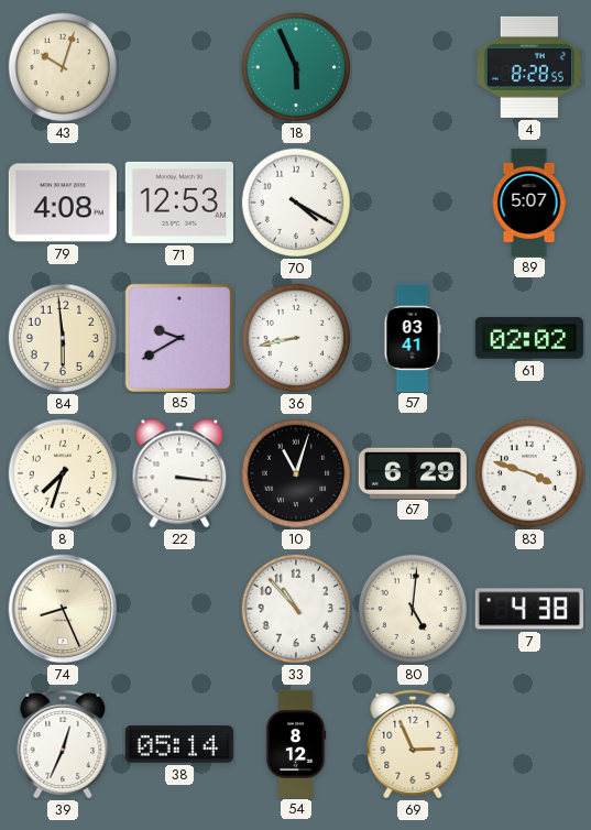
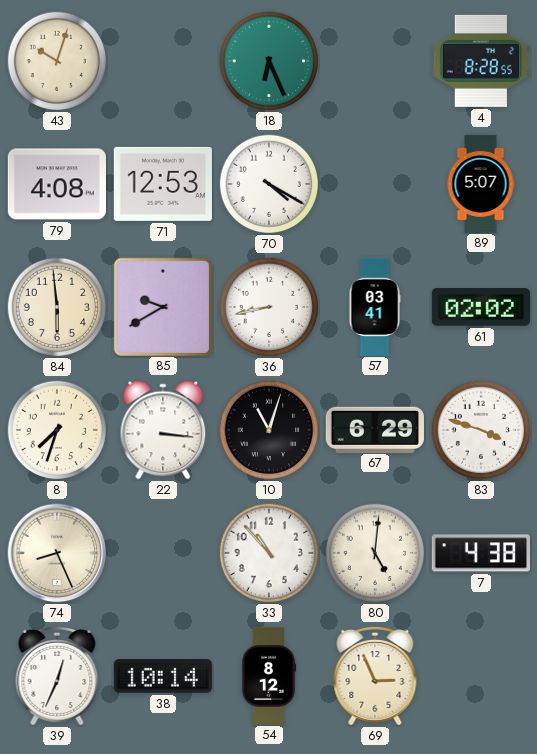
18: 5:56 -> 6:26 (269, 61)
38: 05:14 -> 10:14 (163, 676)
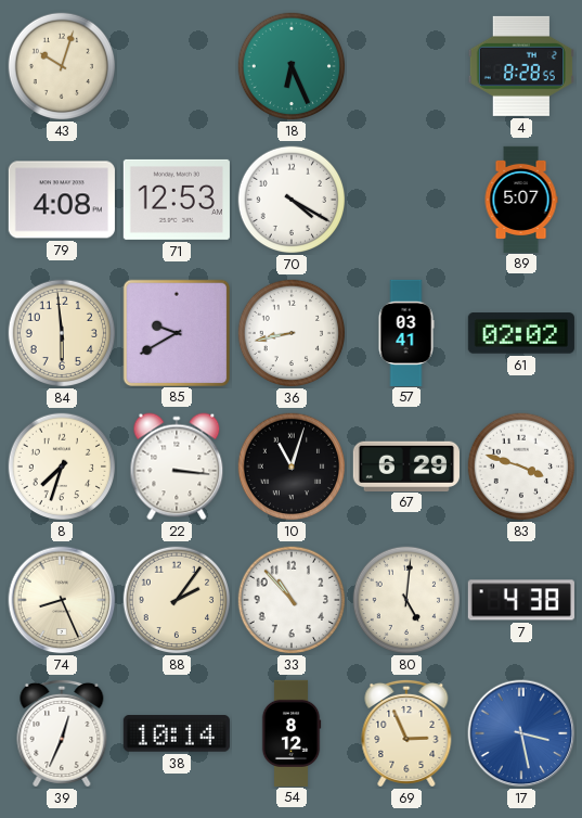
88: none -> 2:06 (177, 600)
17: none -> 3:28 (521, 733)
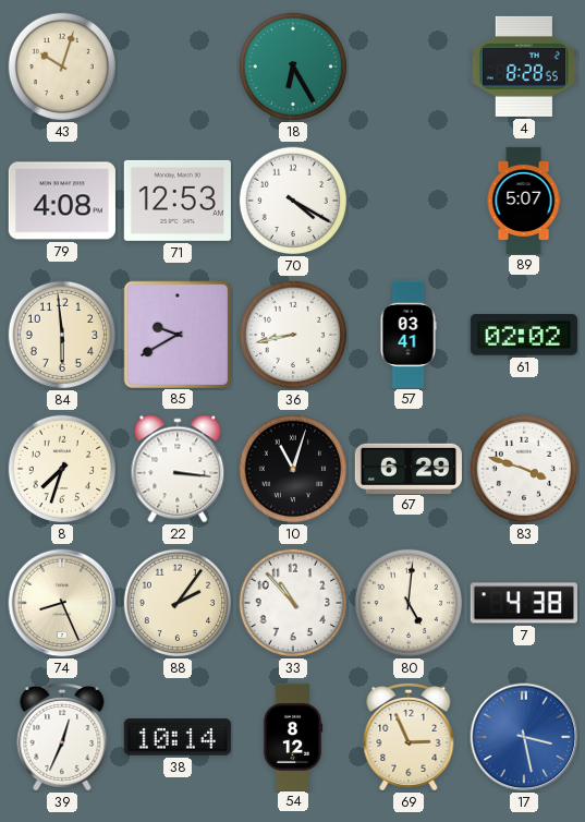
18: 6:26 -> 6:25 (293, 67)
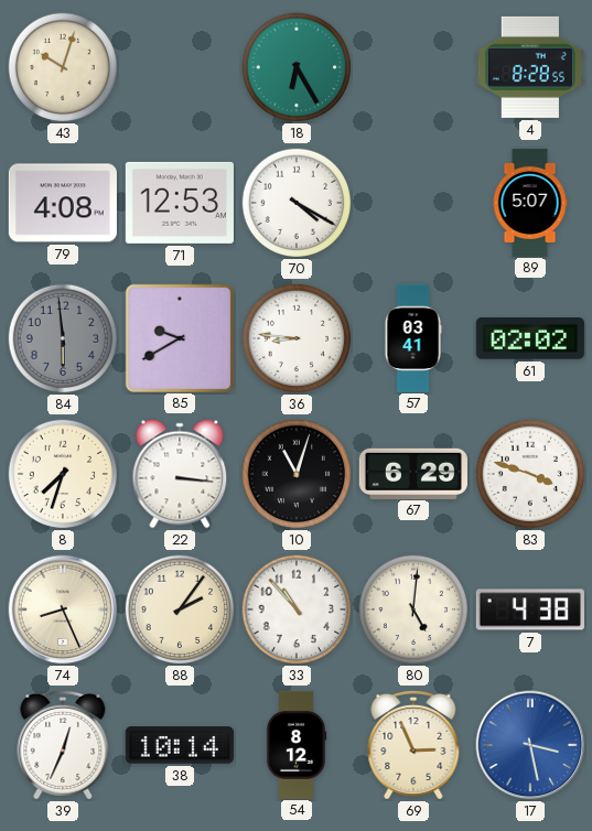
84 dial: cream -> grey (63, 338)
36: 8:43 -> 8:46 (297, 338)
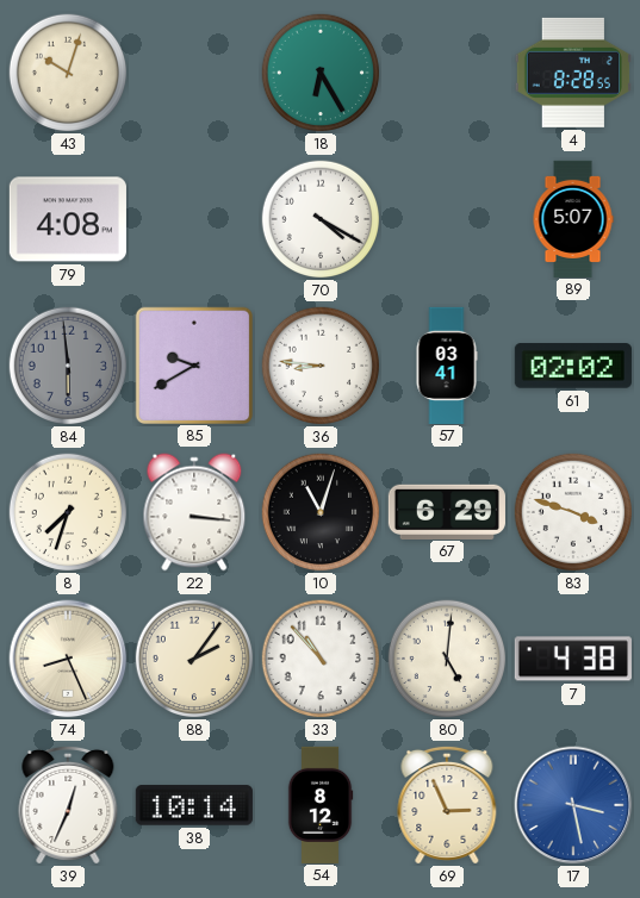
71: 12:53 -> none (180, 203)
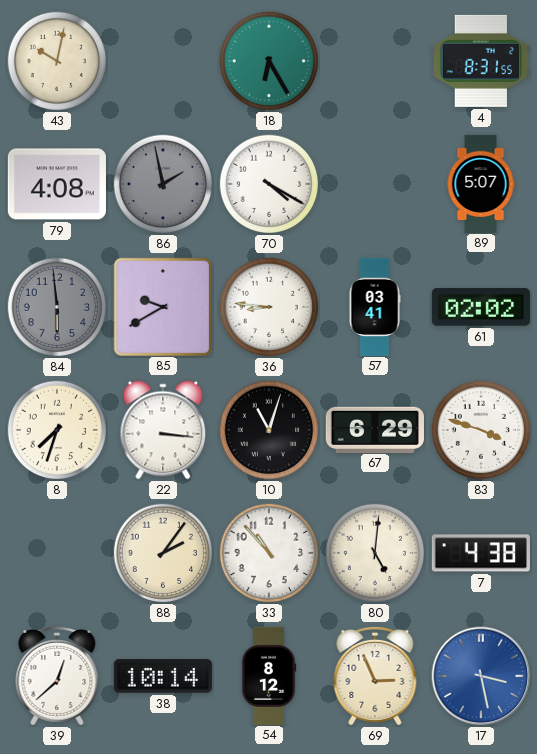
43: 10:03 -> 10:02 (57, 61)
4: 8:28 -> 8:31 (481, 61)
86: none -> 1:58 (163, 184)
74: 8:26 -> none (68, 659)
39: 12:34 -> 12:38 (57, 676)
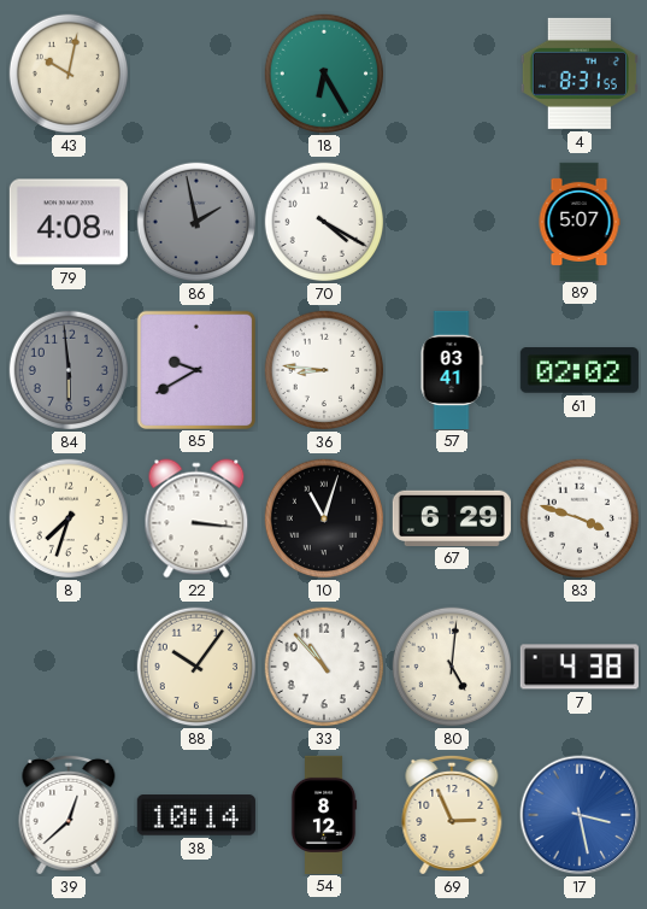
88: 2:06 -> 10:06 (196, 667)
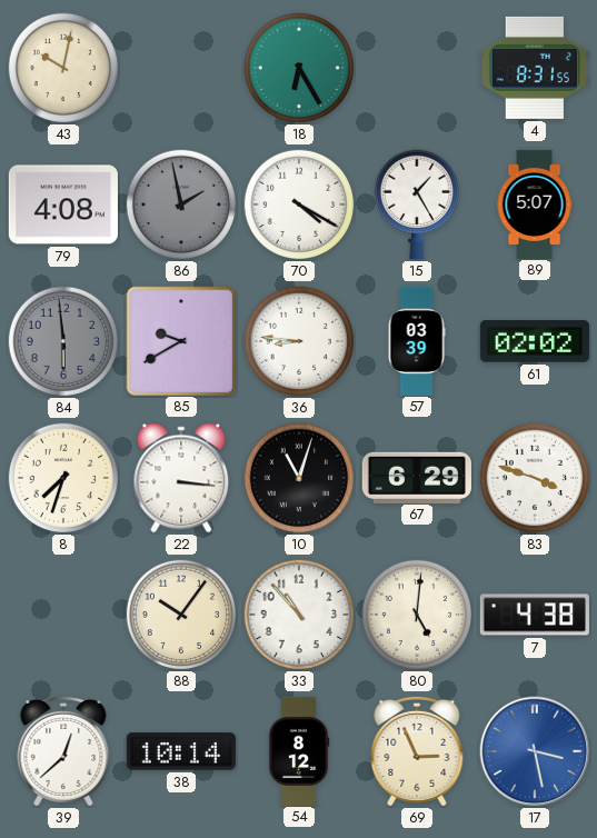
15: none -> 1:25 (416, 204)
57: 03:41 -> 03:39 (417, 340)
